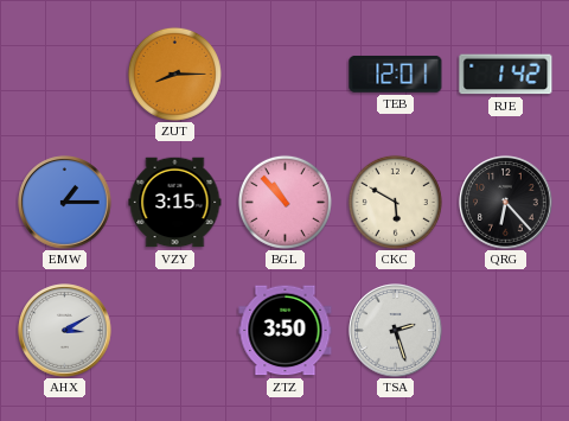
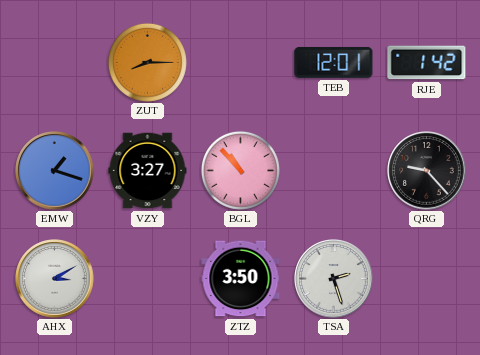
EMW: 1:15 -> 1:18 (55, 171)
VZY: 3:15 -> 3:27 (148, 171)
CKC: 5:50 -> none (395, 202)
QRG: 6:23 -> 9:23 (427, 171)
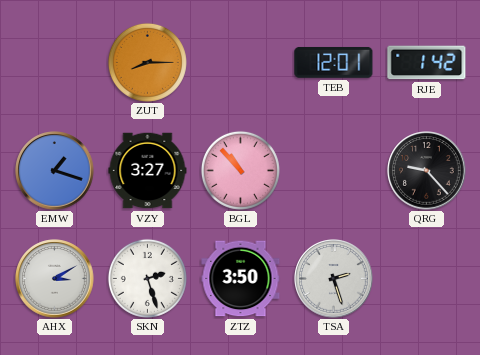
SKN: none -> 2:27 (147, 278)
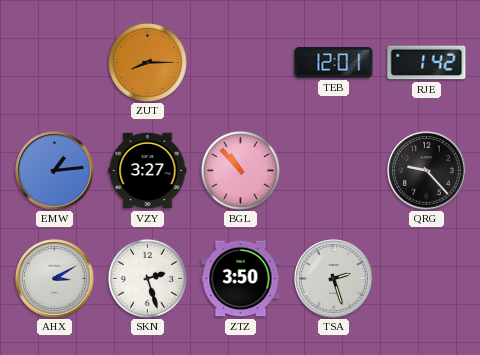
EMW: 1:18 -> 1:14 (55, 171)
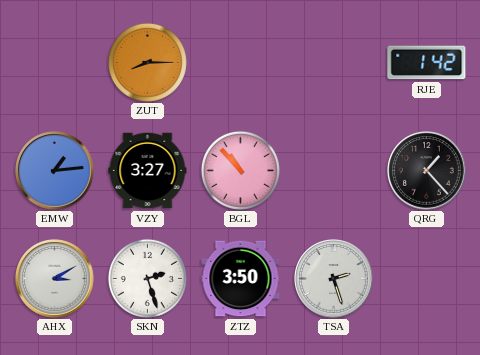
TEB: 12:01 -> none (334, 63)
QRG: 9:23 -> 1:23 (427, 171)
